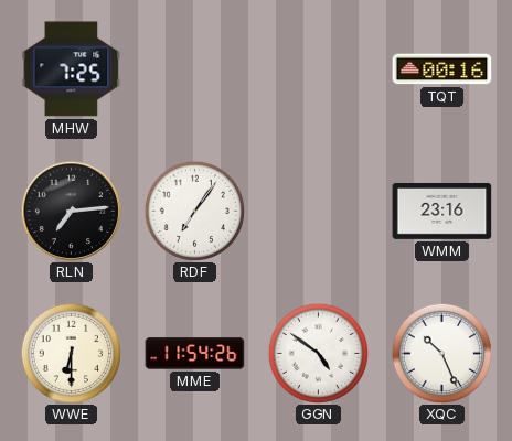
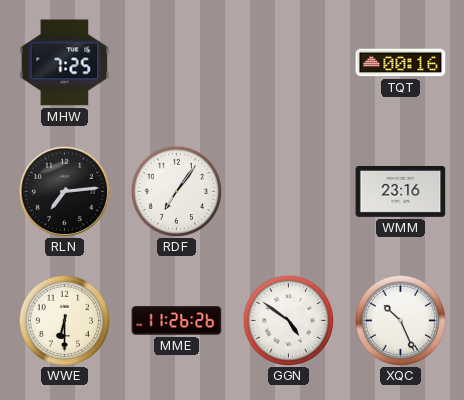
MME: 11:54 -> 11:26 (177, 321)
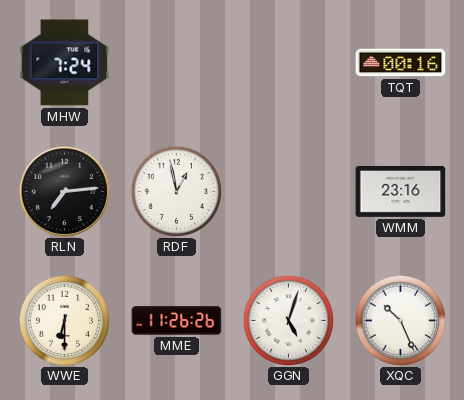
MHW: 7:25 -> 7:24 (65, 63)
RDF: 7:06 -> 12:58 (176, 191)
GGN: 4:51 -> 5:03 (288, 320)
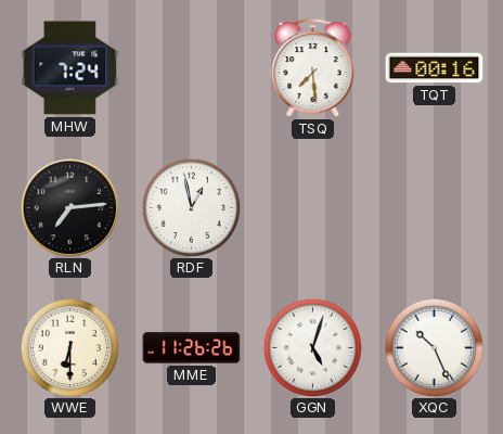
TSQ: none -> 7:29 (313, 68)
WMM: 23:16 -> none (401, 191)
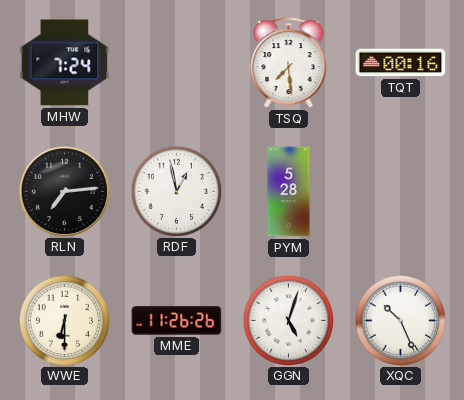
PYM: none -> 5:28 (289, 192)
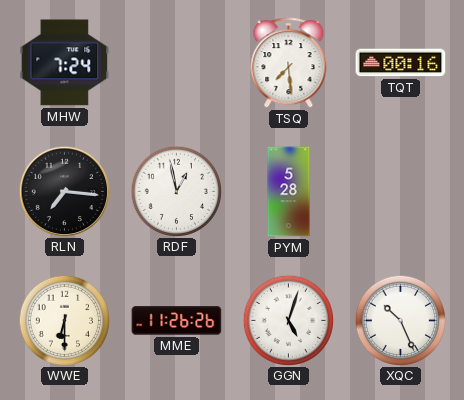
RLN: 7:14 -> 7:16 (64, 191)
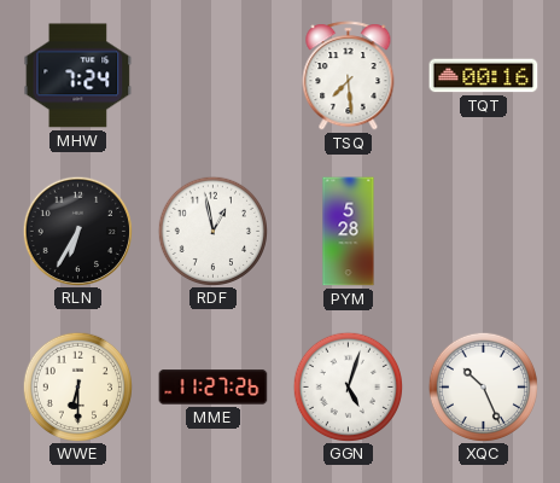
RLN: 7:16 -> 6:35 (77, 231)
MME: 11:26 -> 11:27 (214, 388)
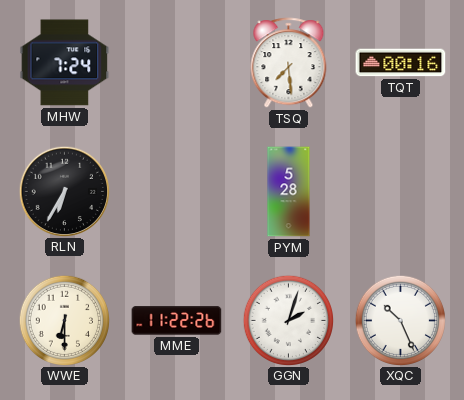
RDF: 12:58 -> none (212, 231)
MME: 11:27 -> 11:22 (177, 321)
GGN: 5:03 -> 2:03 (288, 320)
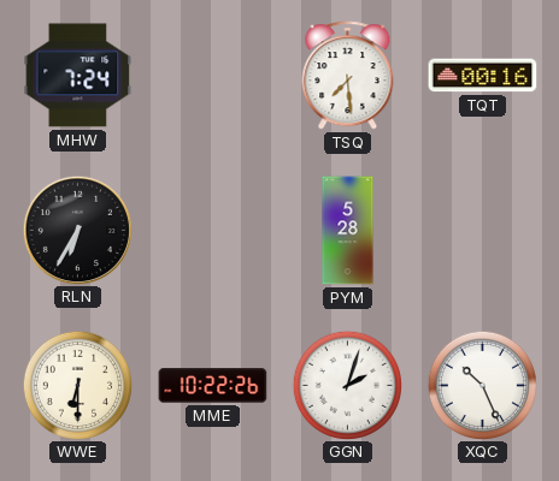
MME: 11:22 -> 10:22 (213, 386)
